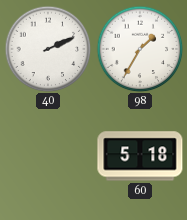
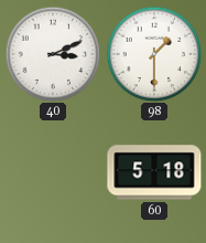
40: 2:11 -> 3:11 (53, 54)
98: 1:35 -> 1:30 (154, 54)
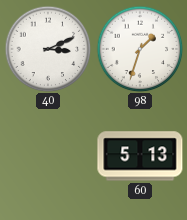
98: 1:30 -> 1:33 (140, 49)
60: 5:18 -> 5:13 (140, 156)
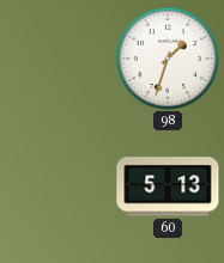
40: 3:11 -> none (48, 49)
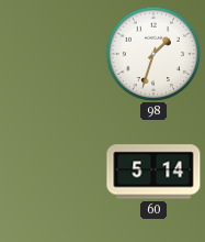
60: 5:13 -> 5:14 (153, 172)
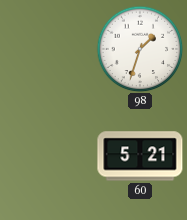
60: 5:14 -> 5:21 (140, 156)
